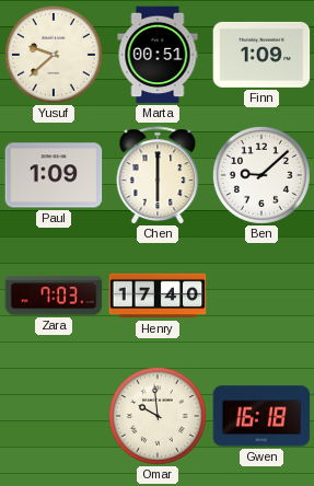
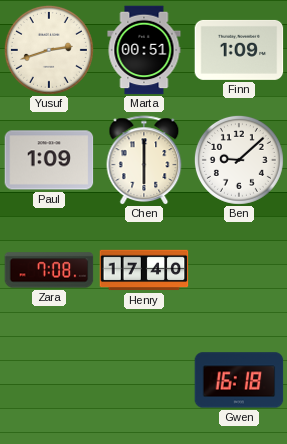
Yusuf: 9:38 -> 2:42 (49, 50)
Zara: 7:03 -> 7:08 (49, 270)
Omar: 9:59 -> none (158, 416)
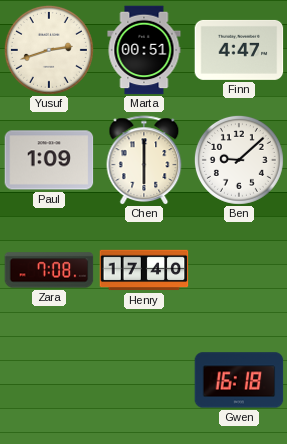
Finn: 1:09 -> 4:47 (239, 50)
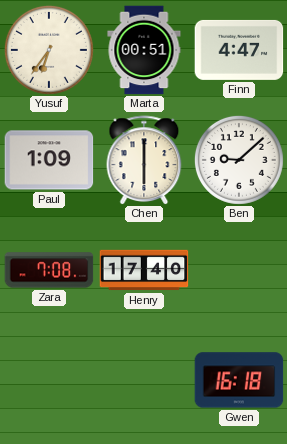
Yusuf: 2:42 -> 6:36 (49, 50)
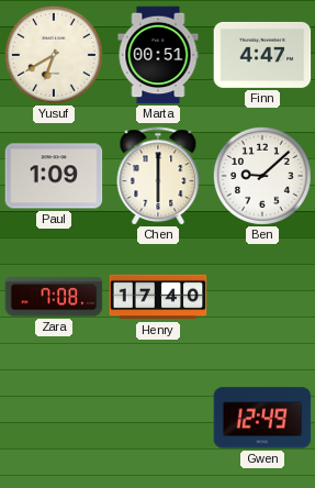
Yusuf: 6:36 -> 6:40 (54, 55)
Gwen: 16:18 -> 12:49 (262, 418)
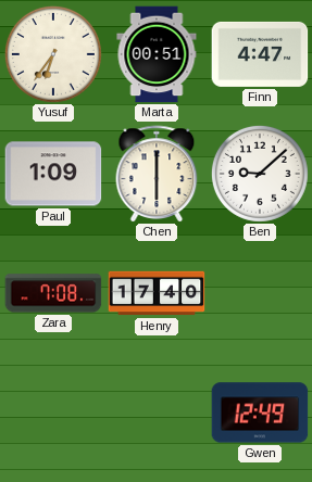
Yusuf: 6:40 -> 6:36 (53, 54)
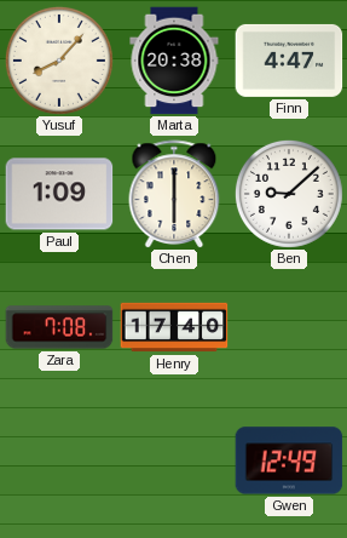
Yusuf: 6:36 -> 8:07 (59, 61)
Marta: 00:51 -> 20:38 (174, 61)
